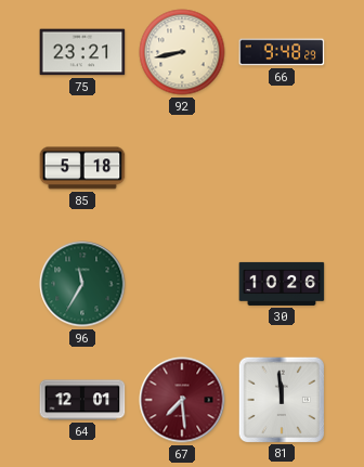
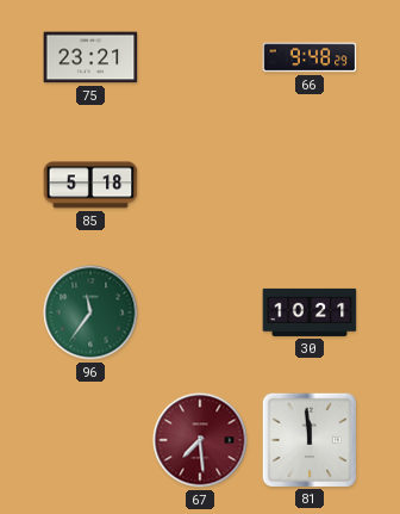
92: 8:43 -> none (182, 52)
96: 11:35 -> 11:36 (90, 312)
30: 10:26 -> 10:21 (310, 312)
64: 12:01 -> none (82, 400)
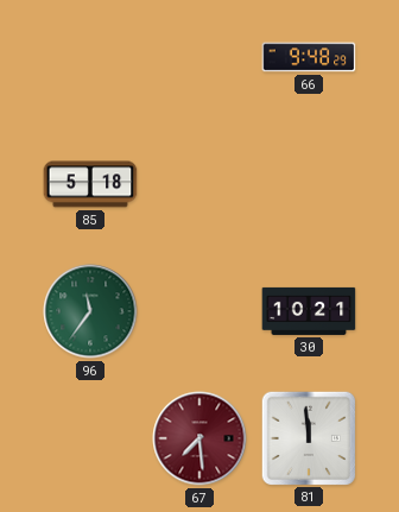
75: 23:21 -> none (90, 57)
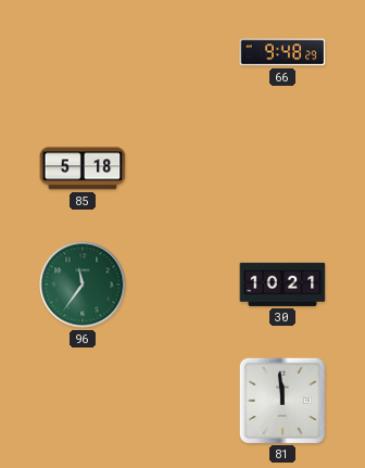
67: 7:29 -> none (199, 438)
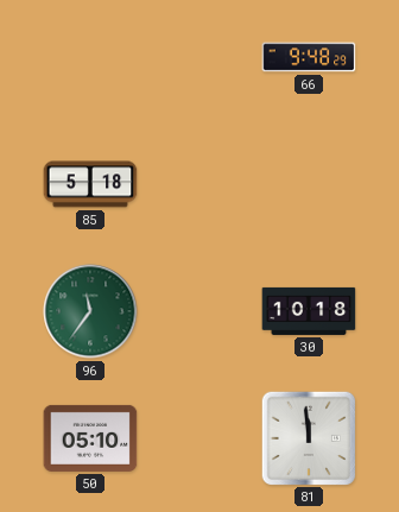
30: 10:21 -> 10:18 (309, 311)
50: none -> 05:10 (90, 438)
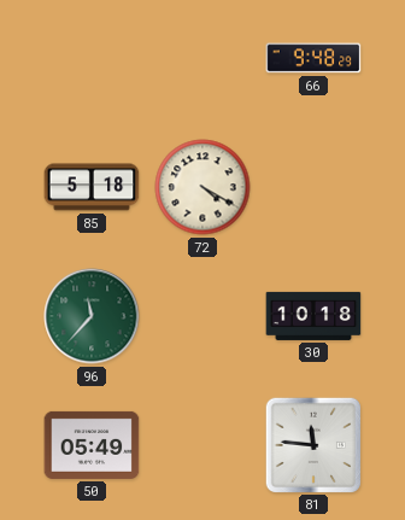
72: none -> 4:20 (202, 187)
96: 11:36 -> 11:37 (92, 316)
50: 05:10 -> 05:49 (92, 445)
81: 11:59 -> 11:46 (313, 444)
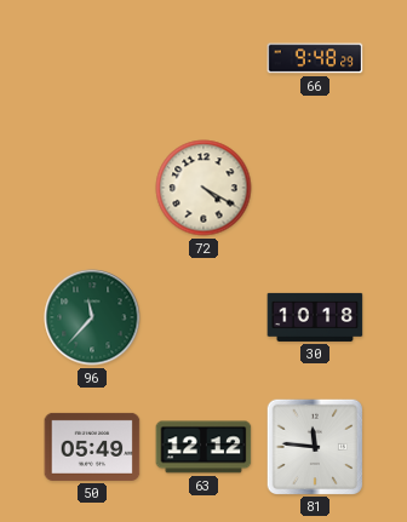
85: 5:18 -> none (92, 187)
63: none -> 12:12 (203, 447)
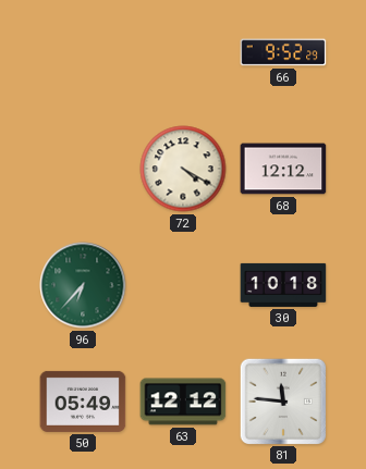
66: 9:48 -> 9:52 (283, 52)
68: none -> 12:12 (283, 169)
96: 11:37 -> 6:37 (83, 285)
